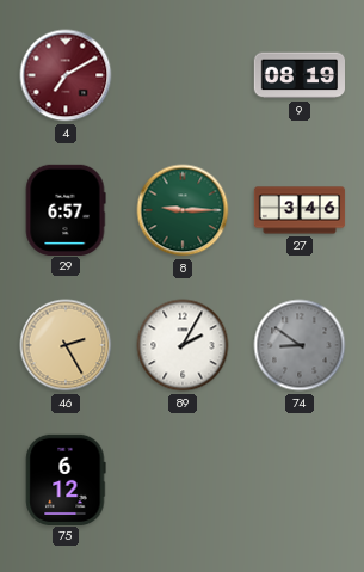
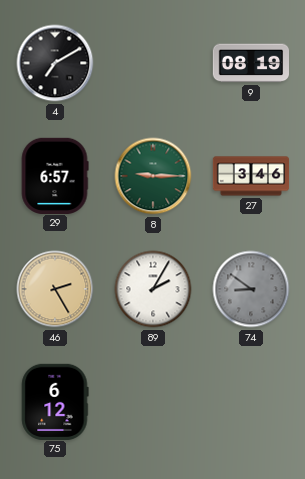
4 dial: burgundy -> black (55, 63)
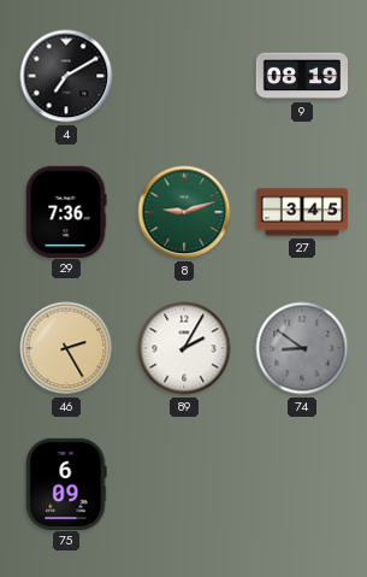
29: 6:57 -> 7:36 (66, 211)
8: 9:15 -> 9:12 (184, 212)
27: 3:46 -> 3:45 (302, 212)
75: 6:12 -> 6:09 (66, 483)
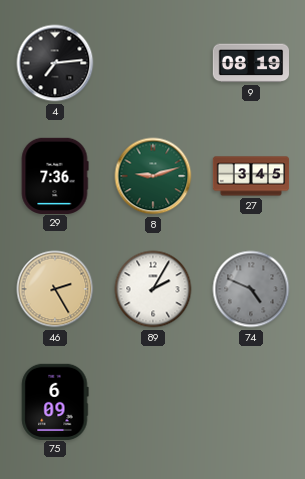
4: 7:10 -> 7:14 (55, 63)
74: 8:51 -> 4:49 (251, 289)
